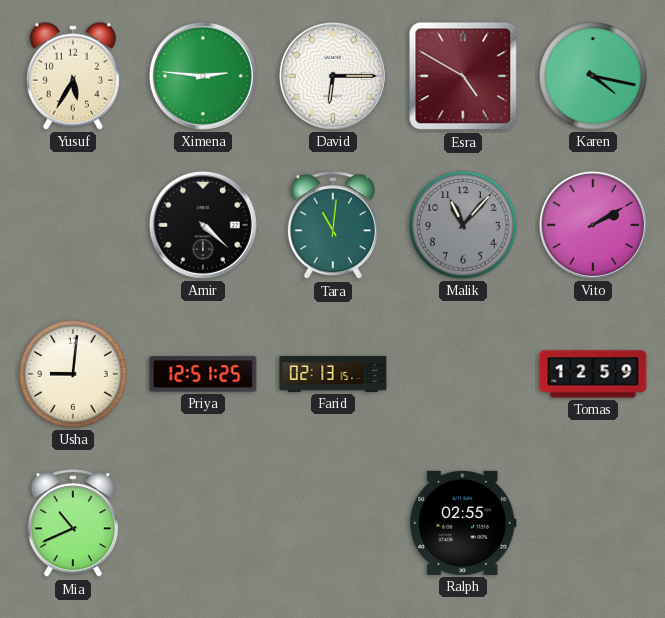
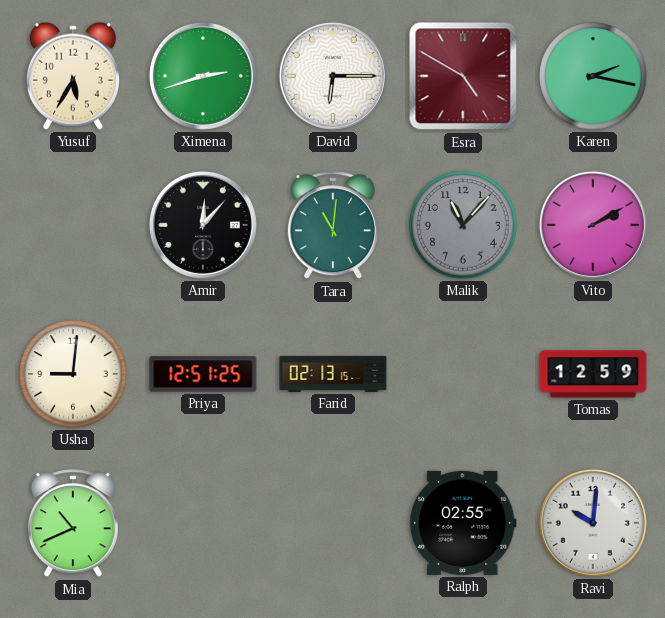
Ximena: 2:46 -> 2:42 (203, 76)
Karen: 4:17 -> 2:17 (593, 76)
Amir: 4:22 -> 12:07 (203, 225)
Ravi: none -> 10:01 (593, 523)
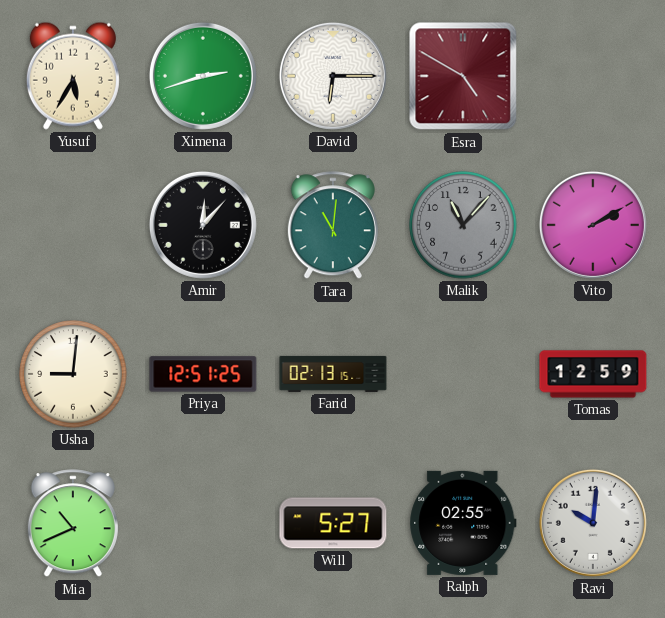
Karen: 2:17 -> none (593, 76)
Will: none -> 5:27 (333, 523)
